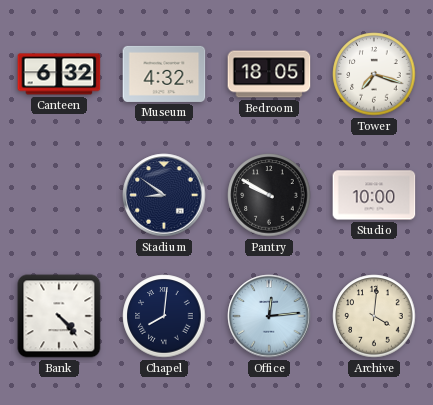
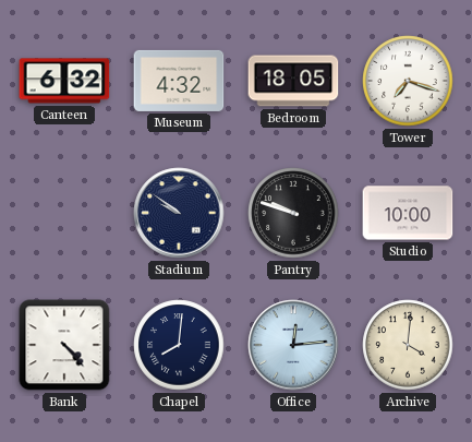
Stadium: 8:51 -> 9:51 (179, 213)
Pantry: 9:50 -> 9:48 (293, 213)
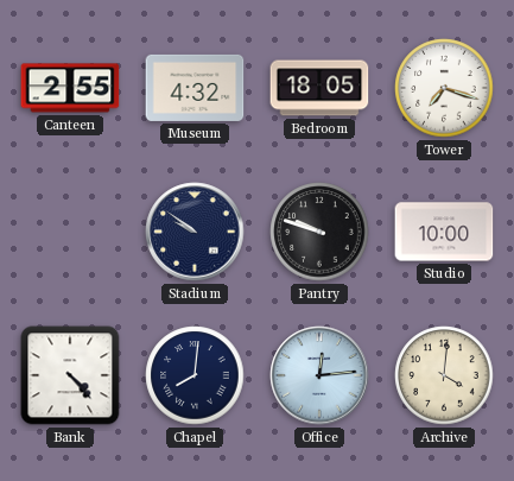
Canteen: 6:32 -> 2:55 (70, 88)
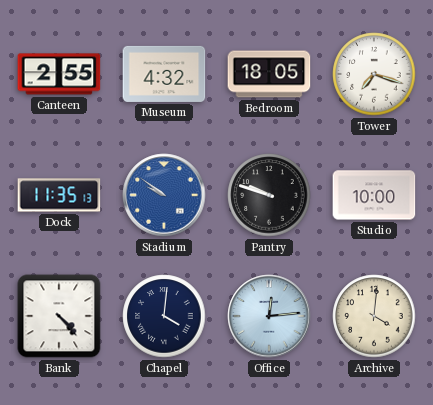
Dock: none -> 11:35 (59, 195)
Stadium dial: navy -> blue (164, 195)
Chapel: 8:01 -> 4:01 (164, 316)
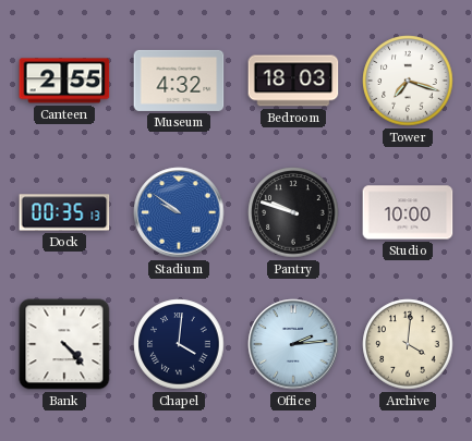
Bedroom: 18:05 -> 18:03 (293, 81)
Dock: 11:35 -> 00:35 (64, 212)
Office: 12:14 -> 2:14 (293, 344)
